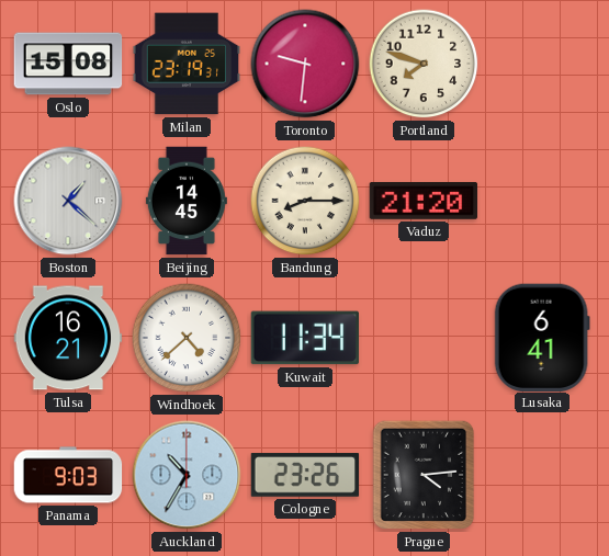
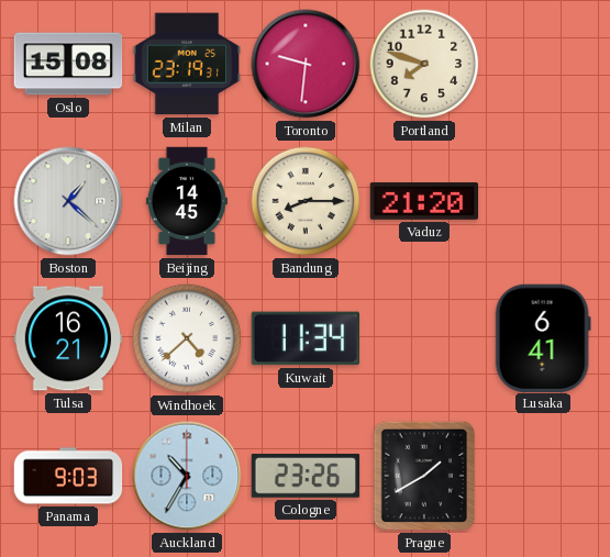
Prague: 4:14 -> 1:40 (424, 476)
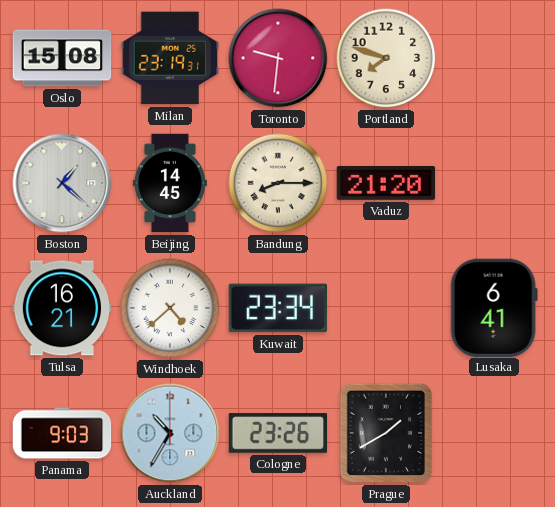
Kuwait: 11:34 -> 23:34 (277, 308)
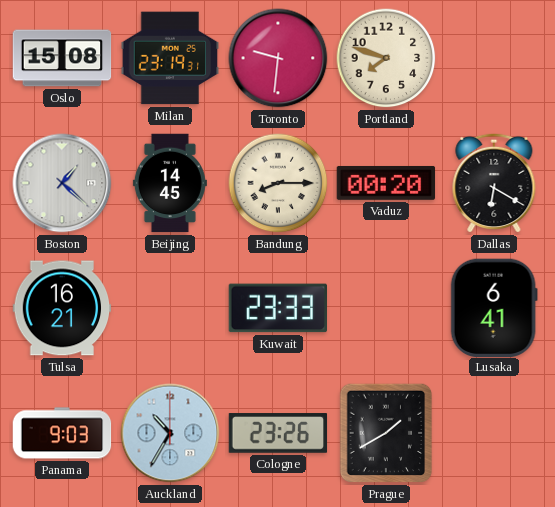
Vaduz: 21:20 -> 00:20 (386, 183)
Dallas: none -> 6:20 (494, 183)
Windhoek: 4:38 -> none (170, 308)
Kuwait: 23:34 -> 23:33 (277, 308)
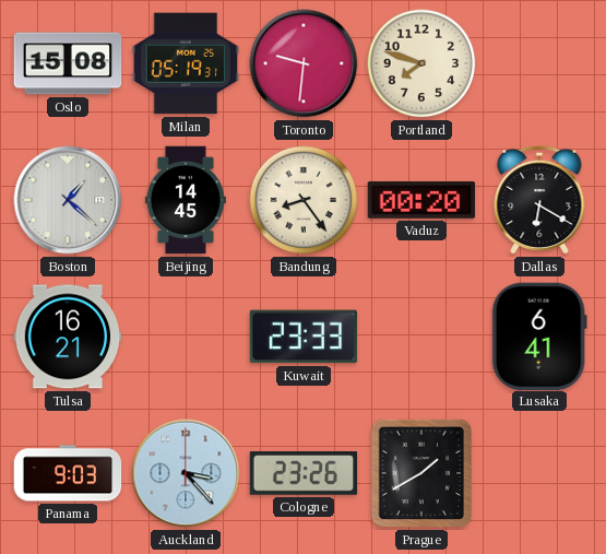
Milan: 23:19 -> 05:19 (186, 63)
Bandung: 8:15 -> 8:24 (304, 200)
Auckland: 10:35 -> 3:23 (186, 473)
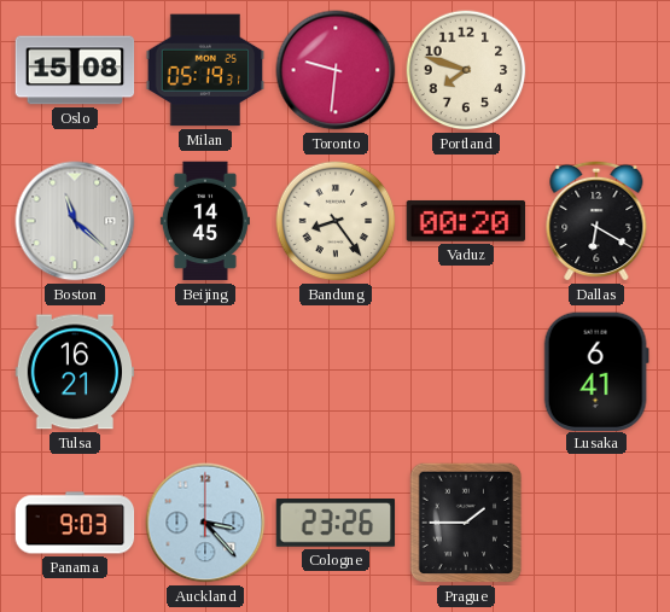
Boston: 1:22 -> 11:22 (75, 221)
Kuwait: 23:33 -> none (302, 337)
Prague: 1:40 -> 1:45 (466, 523)
